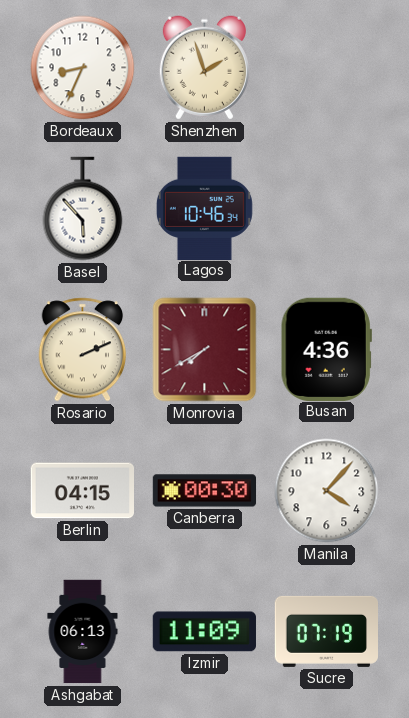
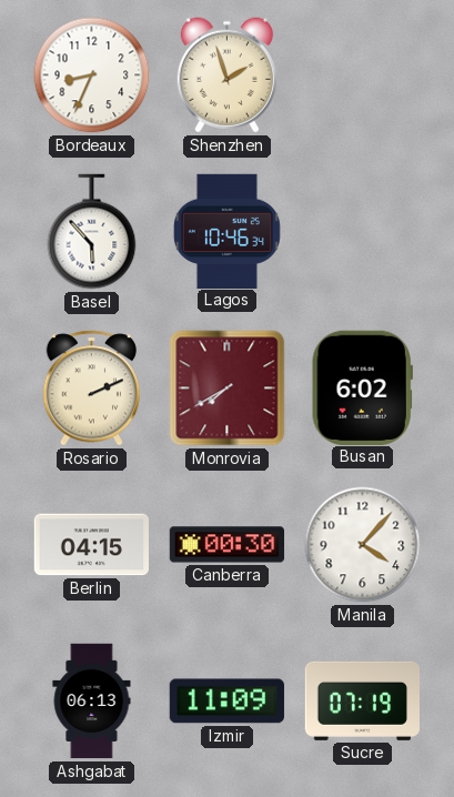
Busan: 4:36 -> 6:02 (362, 387)
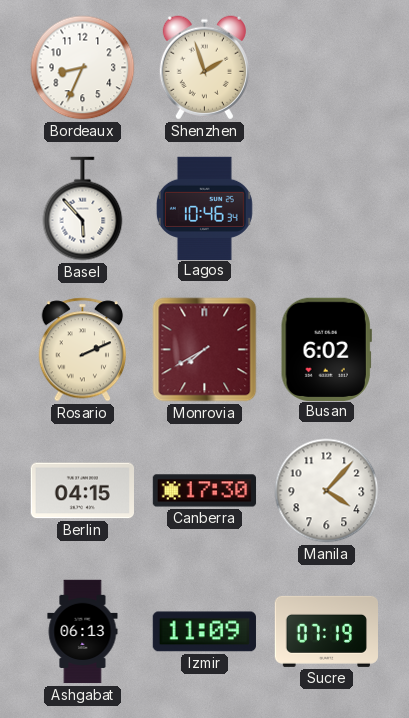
Canberra: 00:30 -> 17:30 (205, 491)
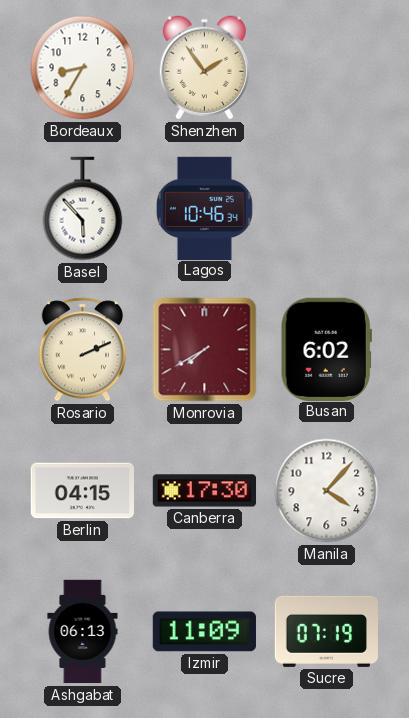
Bordeaux: 8:34 -> 8:35 (83, 68)
Shenzhen: 1:57 -> 1:54 (204, 68)
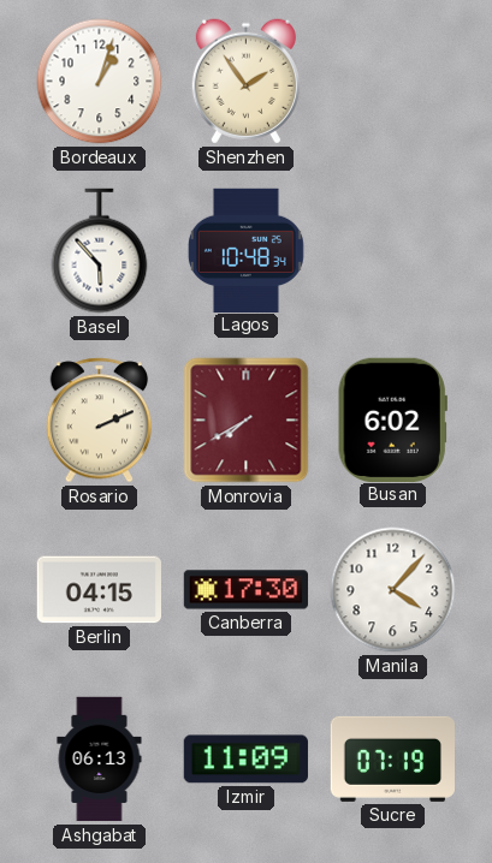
Bordeaux: 8:35 -> 1:03 (100, 82)
Lagos: 10:46 -> 10:48 (245, 250)
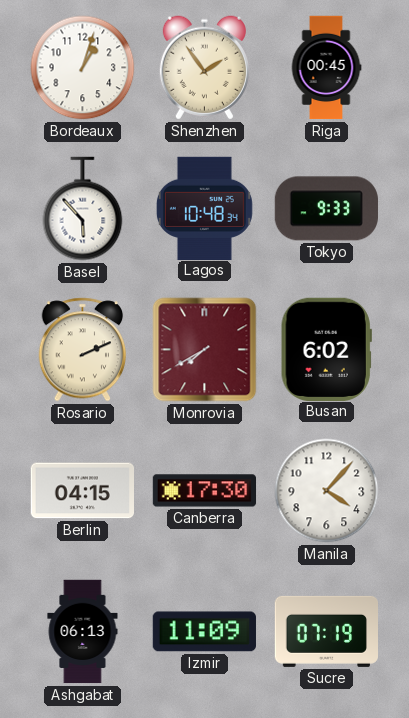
Riga: none -> 00:45 (326, 68)
Tokyo: none -> 9:33 (326, 209)
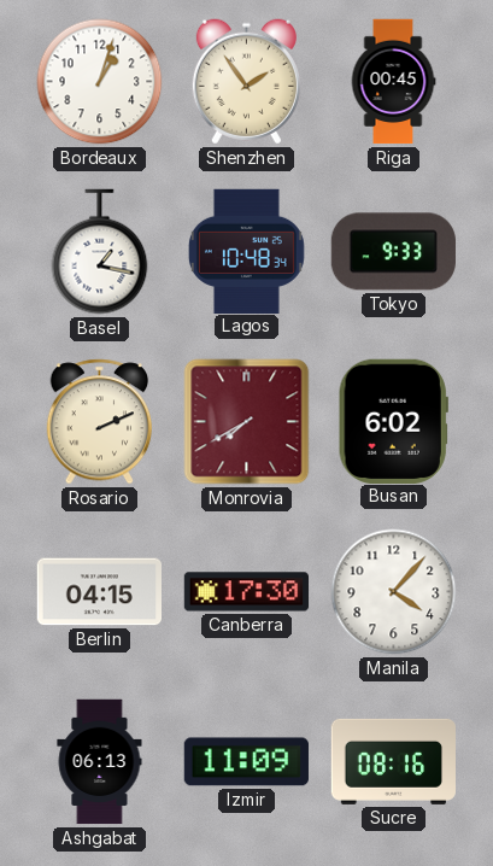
Basel: 5:53 -> 1:17 (100, 252)
Sucre: 07:19 -> 08:16 (393, 761)
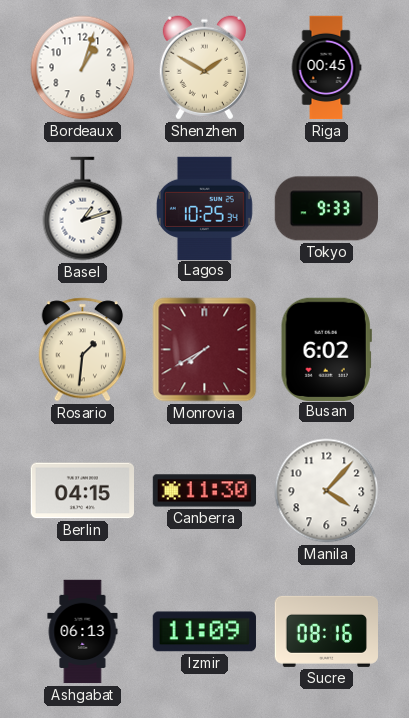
Shenzhen: 1:54 -> 1:50 (204, 68)
Basel: 1:17 -> 1:12 (83, 209)
Lagos: 10:48 -> 10:25 (204, 208)
Rosario: 2:11 -> 1:31 (83, 350)
Canberra: 17:30 -> 11:30 (205, 491)
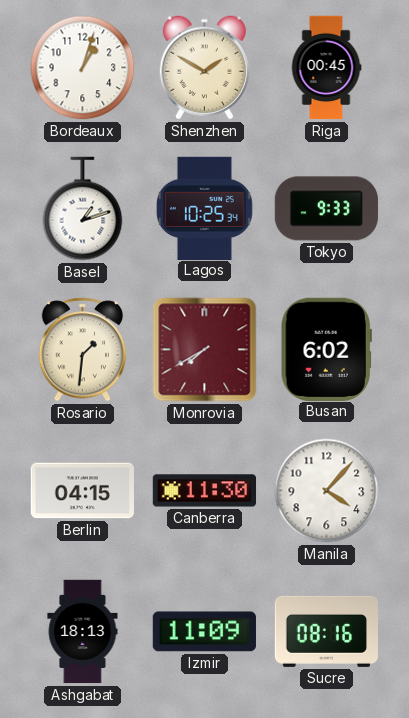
Ashgabat: 06:13 -> 18:13 (83, 632)
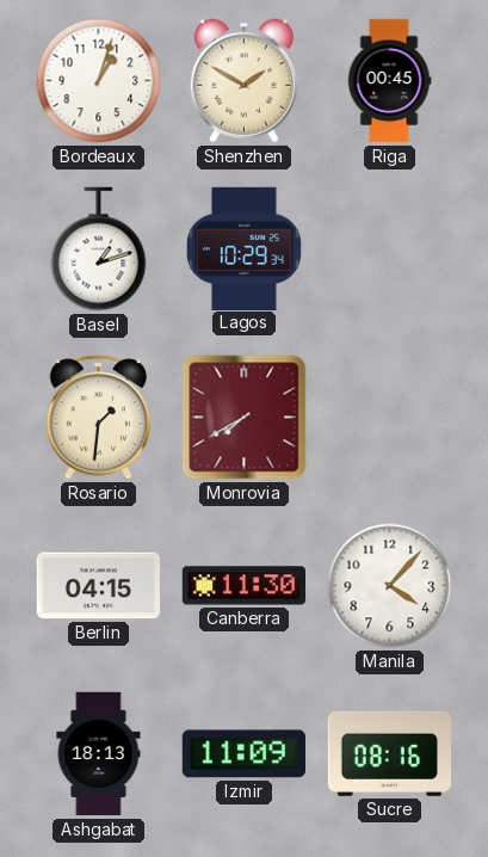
Lagos: 10:25 -> 10:29 (243, 248)
Tokyo: 9:33 -> none (326, 209)
Busan: 6:02 -> none (326, 349)
